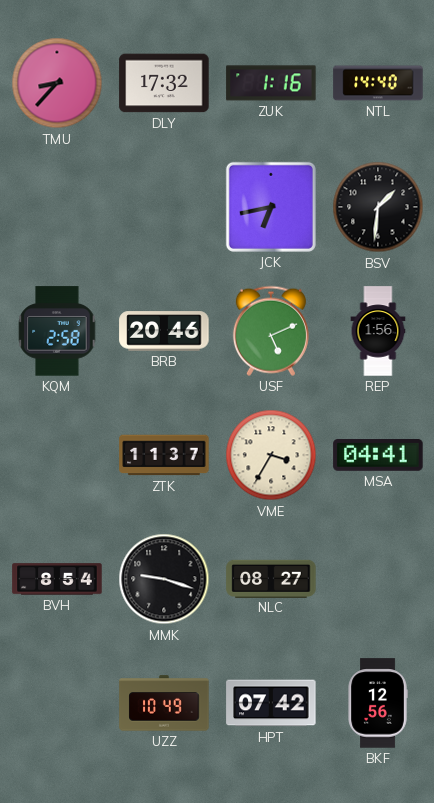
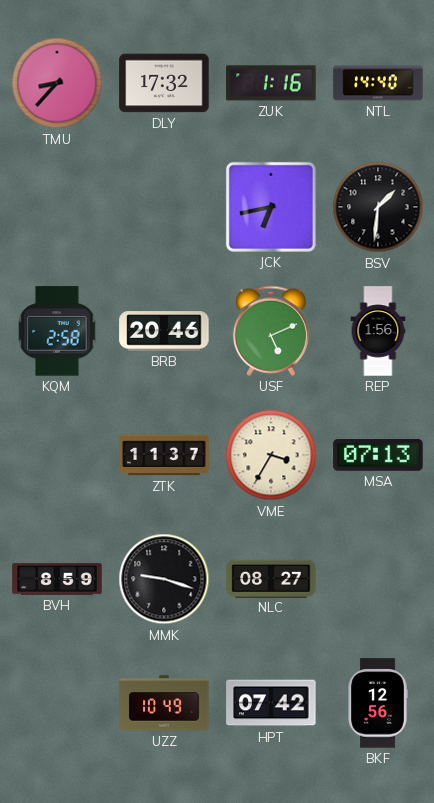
MSA: 04:41 -> 07:13 (378, 456)
BVH: 8:54 -> 8:59 (57, 579)
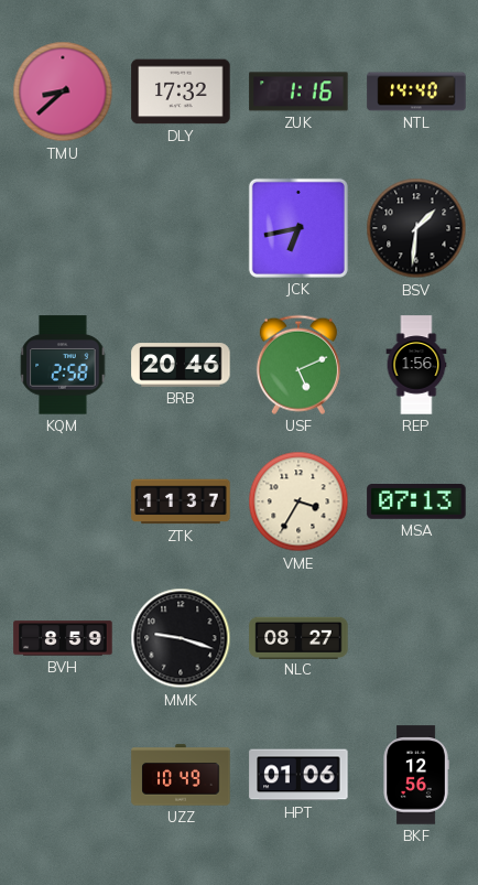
TMU: 8:37 -> 8:38 (63, 91)
HPT: 07:42 -> 01:06 (298, 775)
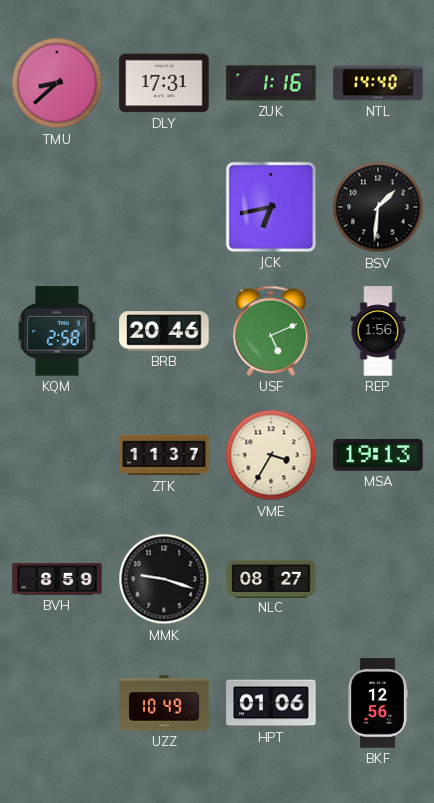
DLY: 17:32 -> 17:31 (164, 83)
MSA: 07:13 -> 19:13 (378, 456)
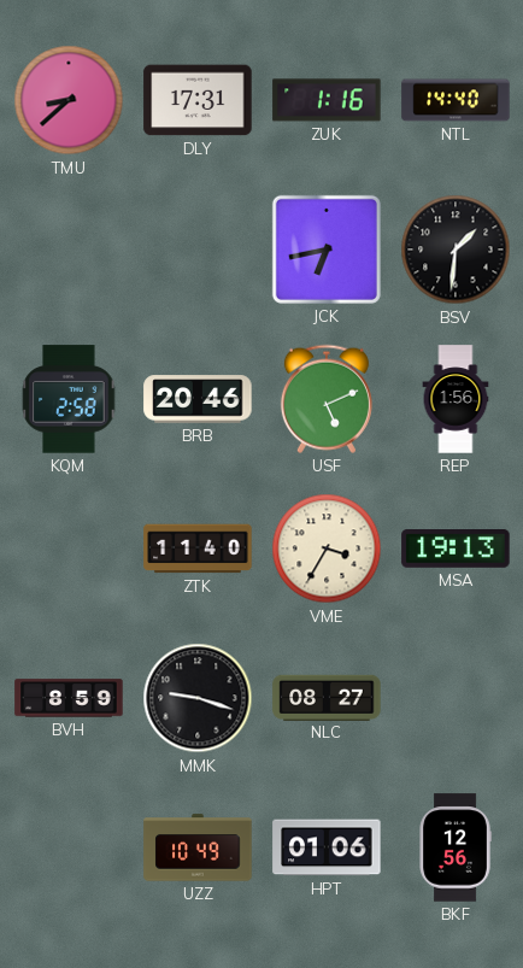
ZTK: 11:37 -> 11:40 (198, 548)
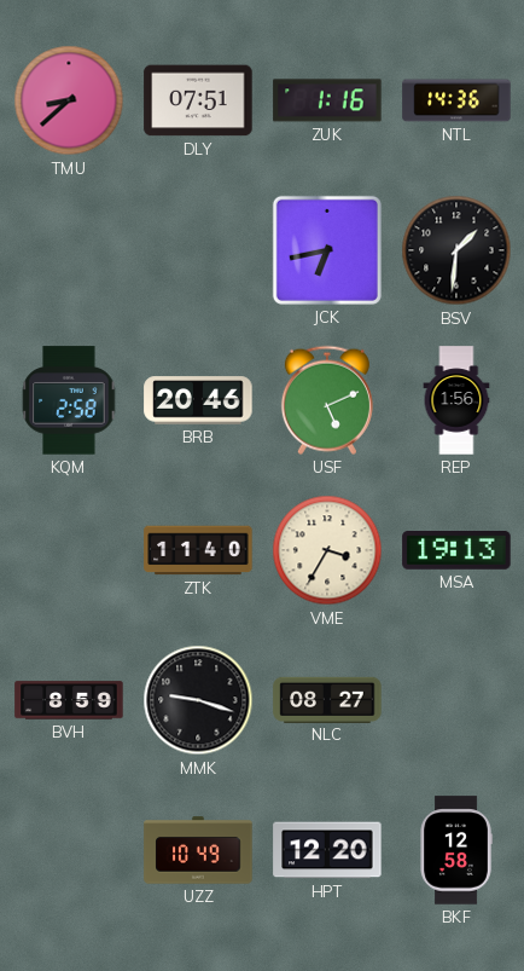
DLY: 17:31 -> 07:51 (198, 100)
NTL: 14:40 -> 14:36 (456, 100)
HPT: 01:06 -> 12:20 (327, 850)
BKF: 12:56 -> 12:58 (456, 850)
